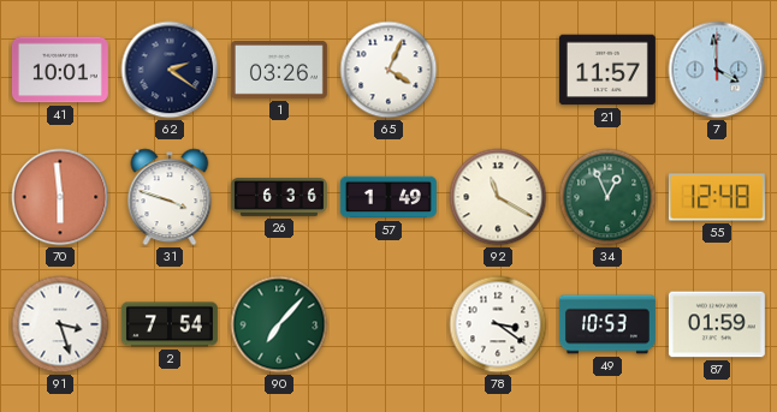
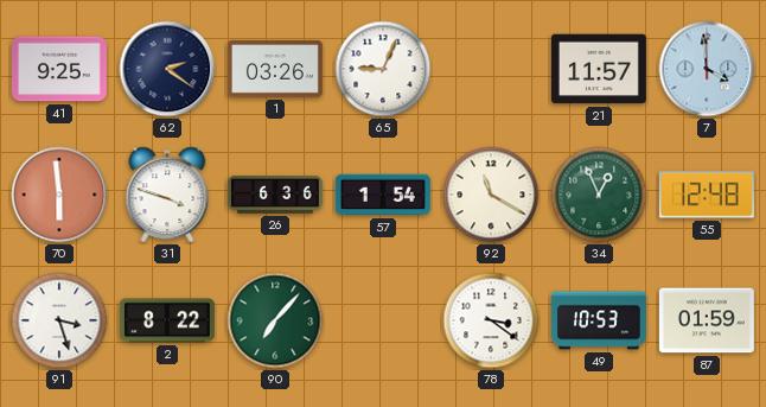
41: 10:01 -> 9:25 (59, 69)
65: 4:04 -> 9:04 (383, 69)
57: 1:49 -> 1:54 (383, 195)
2: 7:54 -> 8:22 (167, 320)
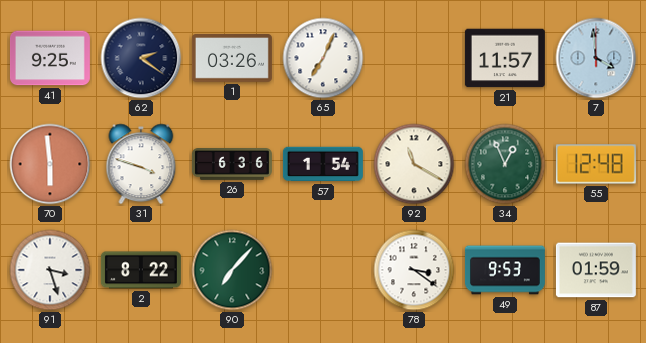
65: 9:04 -> 7:04 (323, 58)
49: 10:53 -> 9:53 (505, 270)
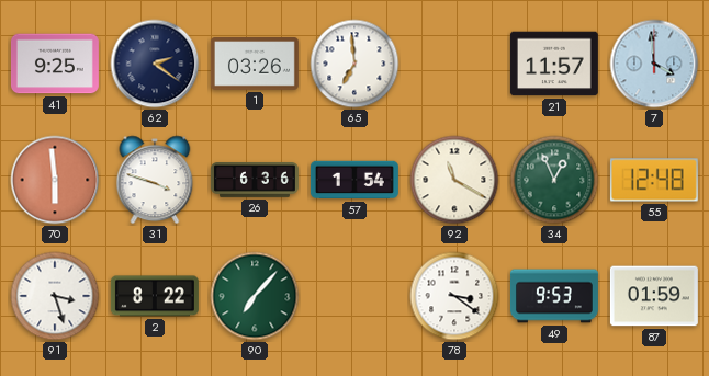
65: 7:04 -> 6:59 (354, 64)
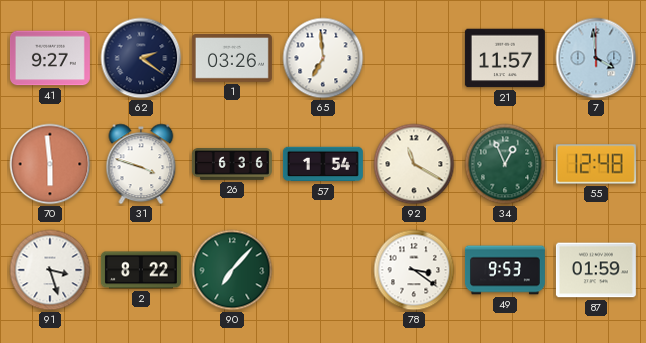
41: 9:25 -> 9:27 (50, 58)
